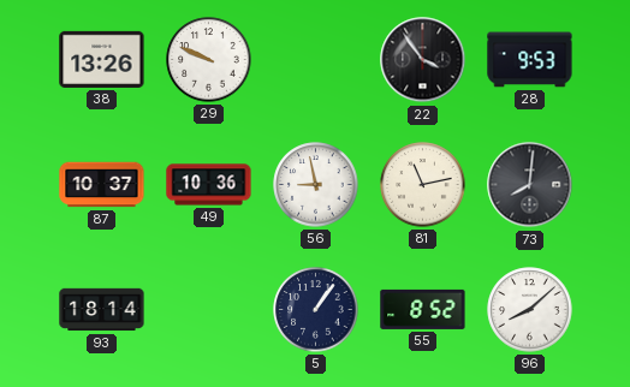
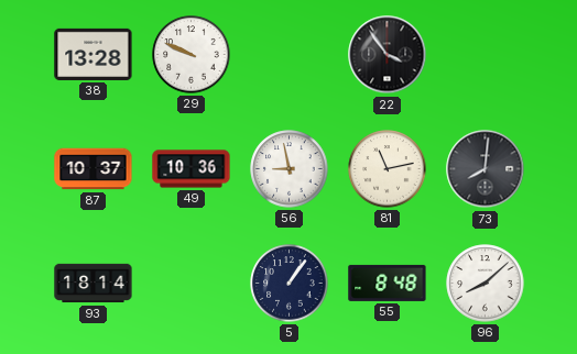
38: 13:26 -> 13:28 (94, 54)
28: 9:53 -> none (530, 60)
55: 8:52 -> 8:48 (388, 283)
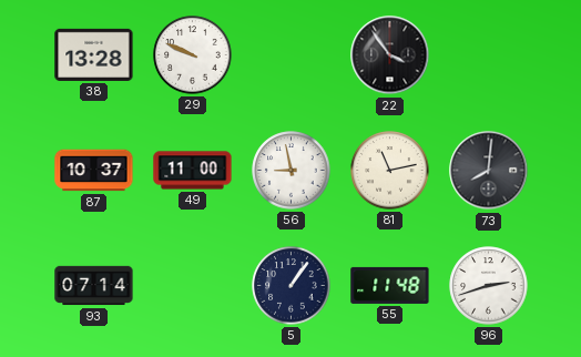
49: 10:36 -> 11:00 (193, 171)
93: 18:14 -> 07:14 (94, 286)
55: 8:48 -> 11:48 (390, 285)
96: 8:08 -> 2:42 (489, 286)
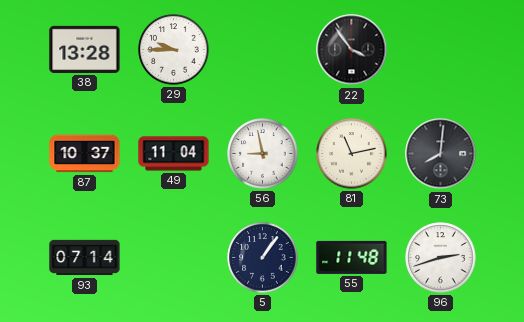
29: 9:49 -> 9:45 (174, 50)
49: 11:00 -> 11:04 (174, 154)
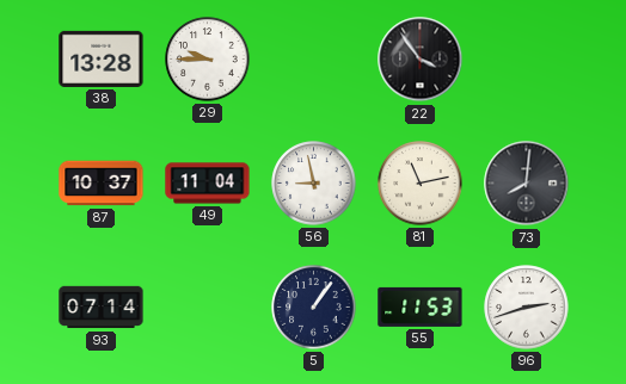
55: 11:48 -> 11:53 (421, 306)
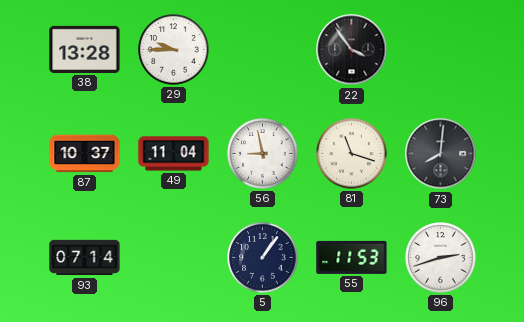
81: 11:13 -> 11:18 (352, 154)
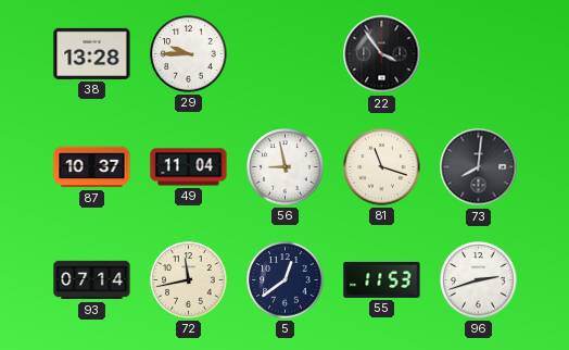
72: none -> 11:43 (189, 280)
5: 1:06 -> 12:39 (286, 280)
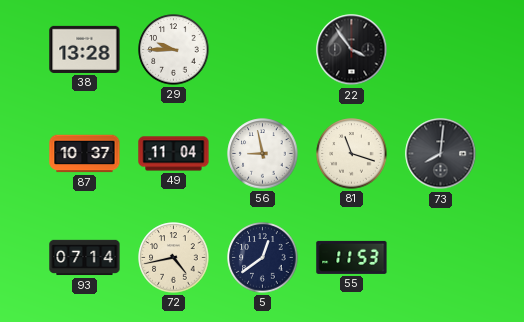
72: 11:43 -> 4:43 (174, 258)
96: 2:42 -> none (479, 280)
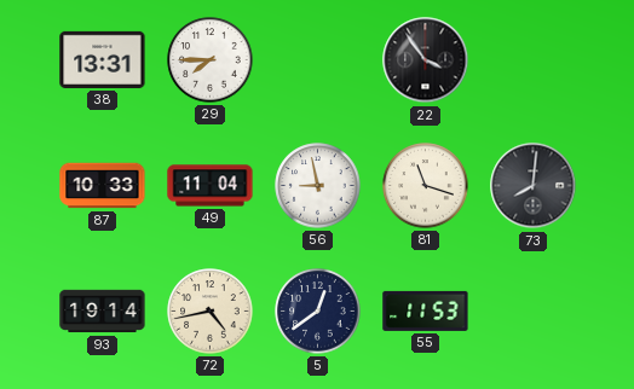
38: 13:28 -> 13:31 (103, 59)
29: 9:45 -> 7:45 (211, 60)
87: 10:37 -> 10:33 (103, 186)
93: 07:14 -> 19:14 (103, 312)
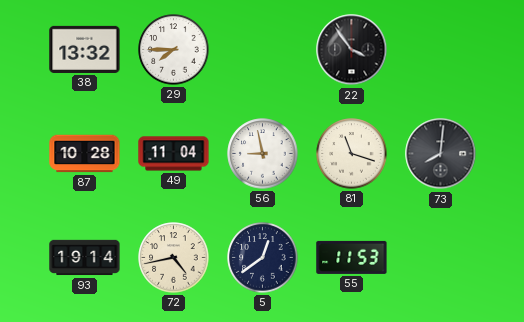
38: 13:31 -> 13:32 (85, 49)
87: 10:33 -> 10:28 (85, 154)
